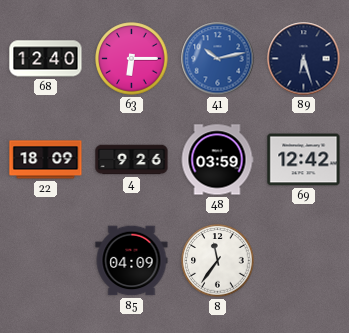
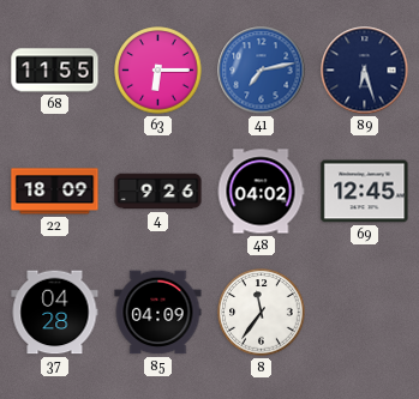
68: 12:40 -> 11:55 (55, 71)
41: 10:13 -> 7:13 (262, 71)
48: 03:59 -> 04:02 (261, 192)
69: 12:42 -> 12:45 (365, 192)
37: none -> 04:28 (55, 313)
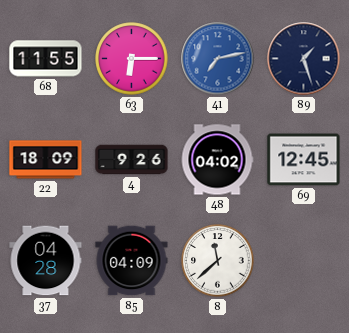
89: 6:27 -> 1:27 (304, 59)
8: 11:36 -> 11:38 (218, 261)
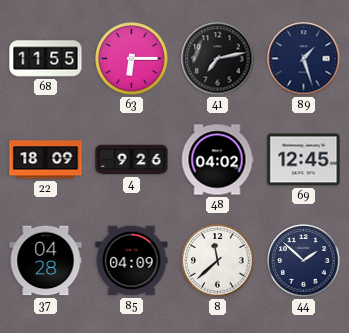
41 dial: blue -> black (218, 59)
44: none -> 1:52 (304, 261)
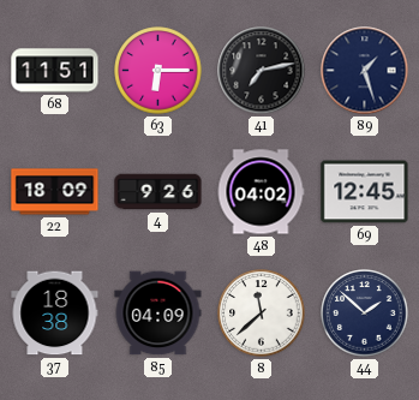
68: 11:55 -> 11:51 (55, 71)
37: 04:28 -> 18:38 (55, 314)
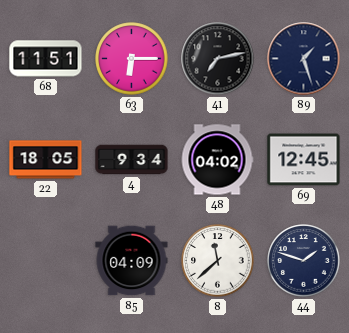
22: 18:09 -> 18:05 (46, 160)
4: 9:26 -> 9:34 (132, 160)
37: 18:38 -> none (55, 314)
44: 1:52 -> 1:48 (304, 261)
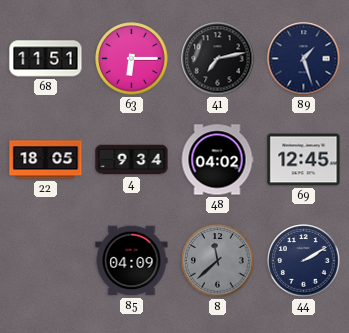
8 dial: white -> grey (218, 261)
44: 1:48 -> 2:10 (304, 261)
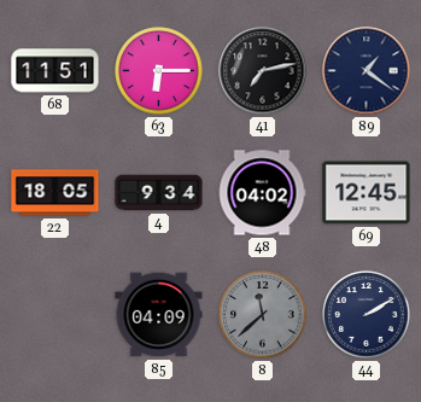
89: 1:27 -> 1:21 (367, 71)
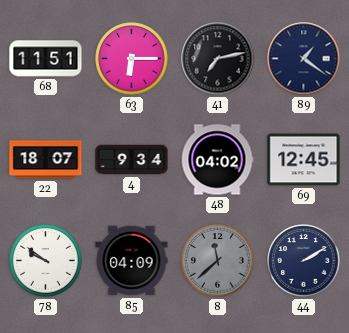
22: 18:05 -> 18:07 (46, 160)
78: none -> 9:51 (46, 261)
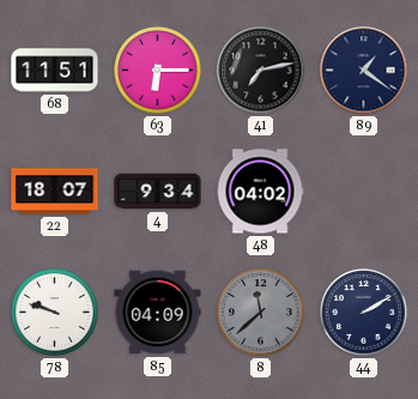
69: 12:45 -> none (304, 160)
78: 9:51 -> 9:48 (55, 313)
